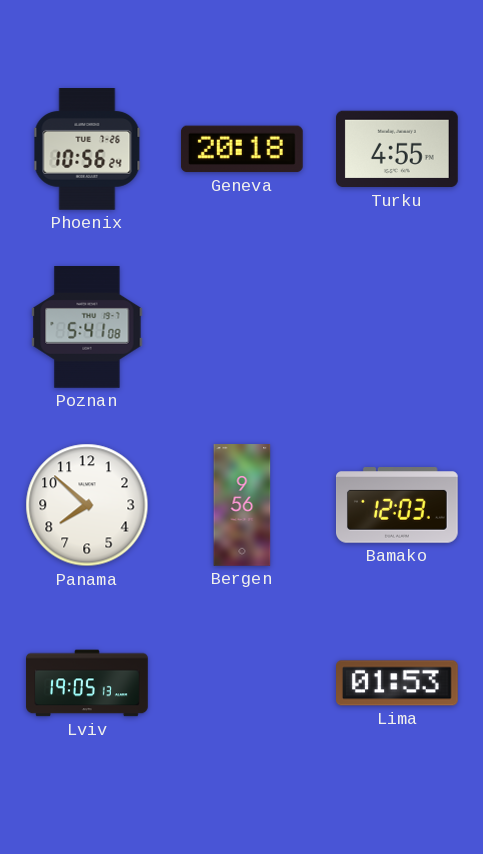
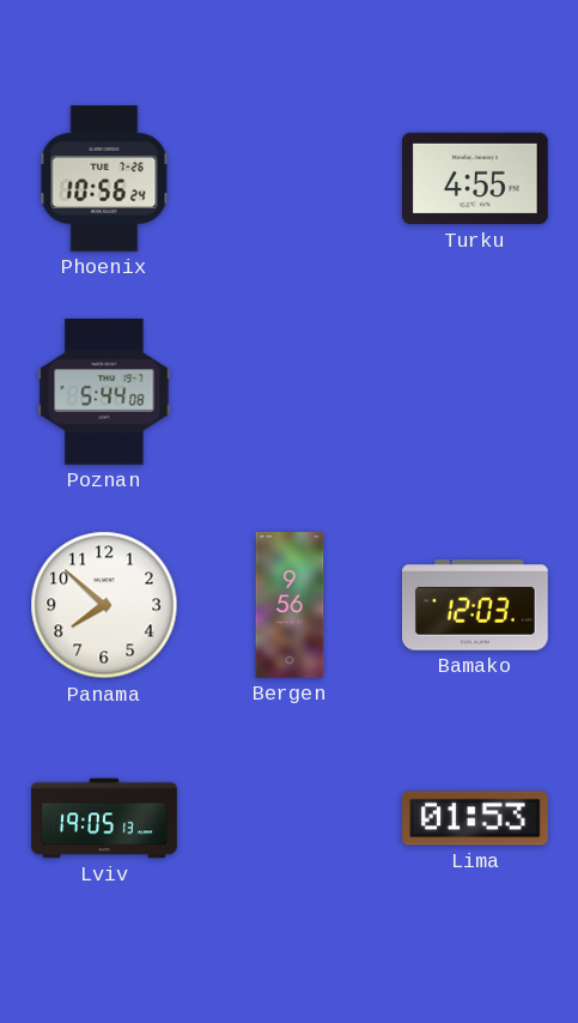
Geneva: 20:18 -> none (242, 149)
Poznan: 5:41 -> 5:44 (104, 393)
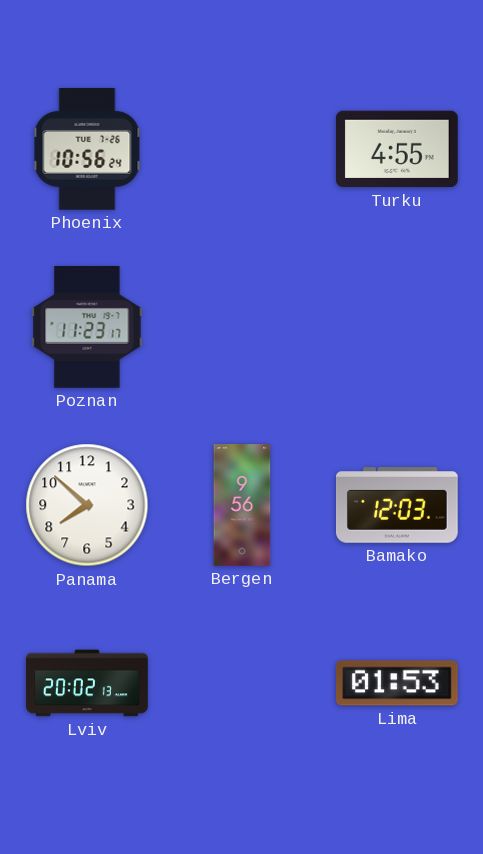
Poznan: 5:44 -> 11:23 (87, 328)
Lviv: 19:05 -> 20:02 (87, 683)
